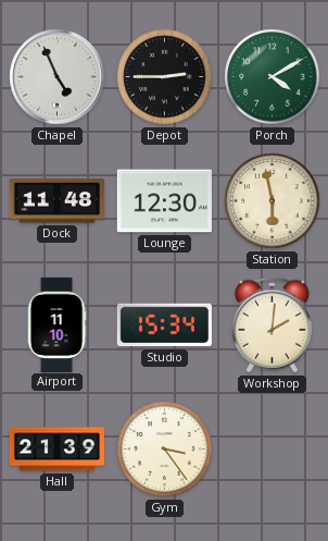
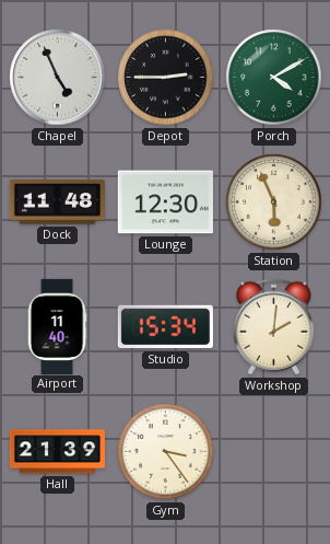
Station: 5:58 -> 5:56 (274, 202)
Airport: 11:10 -> 11:40 (57, 326)
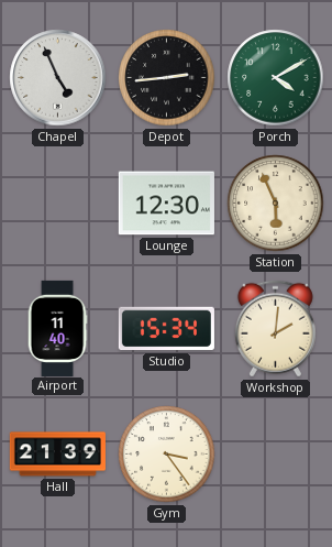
Depot: 2:45 -> 2:44 (167, 78)
Dock: 11:48 -> none (57, 202)
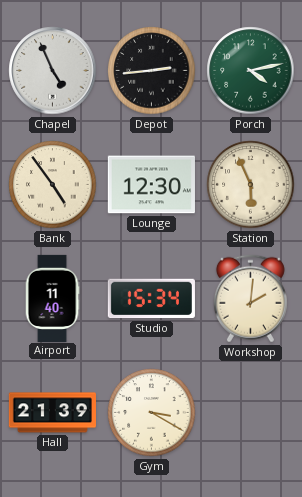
Porch: 4:10 -> 4:13 (251, 71)
Bank: none -> 4:54 (53, 185)
Gym: 3:24 -> 3:20 (152, 413)
